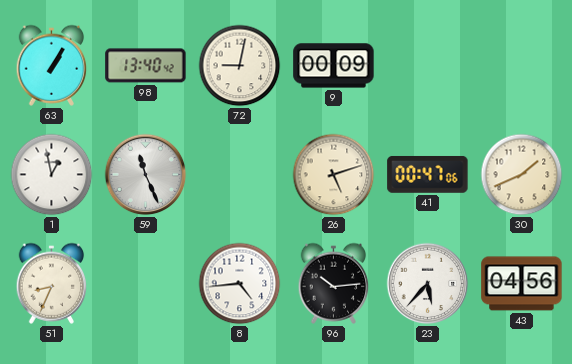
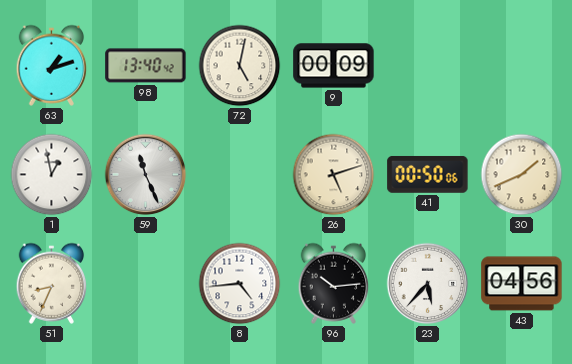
63: 1:05 -> 1:12 (52, 65)
72: 9:02 -> 5:02 (240, 66)
41: 00:47 -> 00:50 (428, 175)
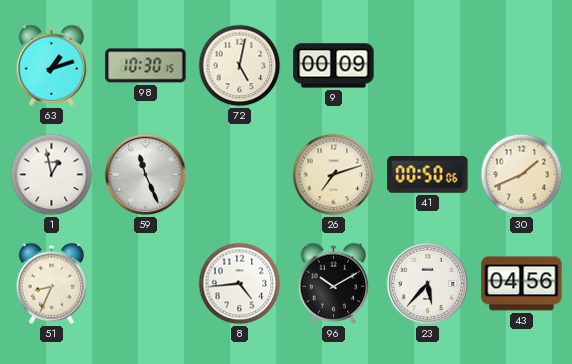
98: 13:40 -> 10:30 (146, 66)
26: 5:12 -> 7:12 (334, 175)
96: 10:14 -> 10:10 (334, 283)
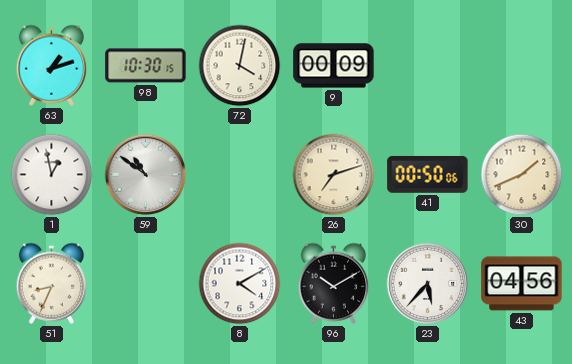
72: 5:02 -> 4:02 (240, 66)
59: 11:26 -> 10:51 (146, 175)
8: 4:44 -> 4:10 (240, 284)
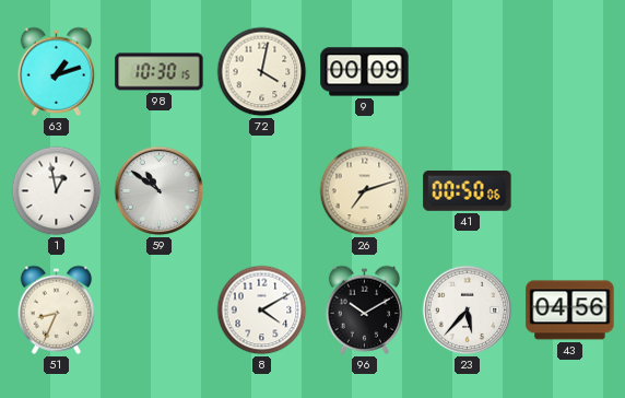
30: 1:41 -> none (522, 175)
